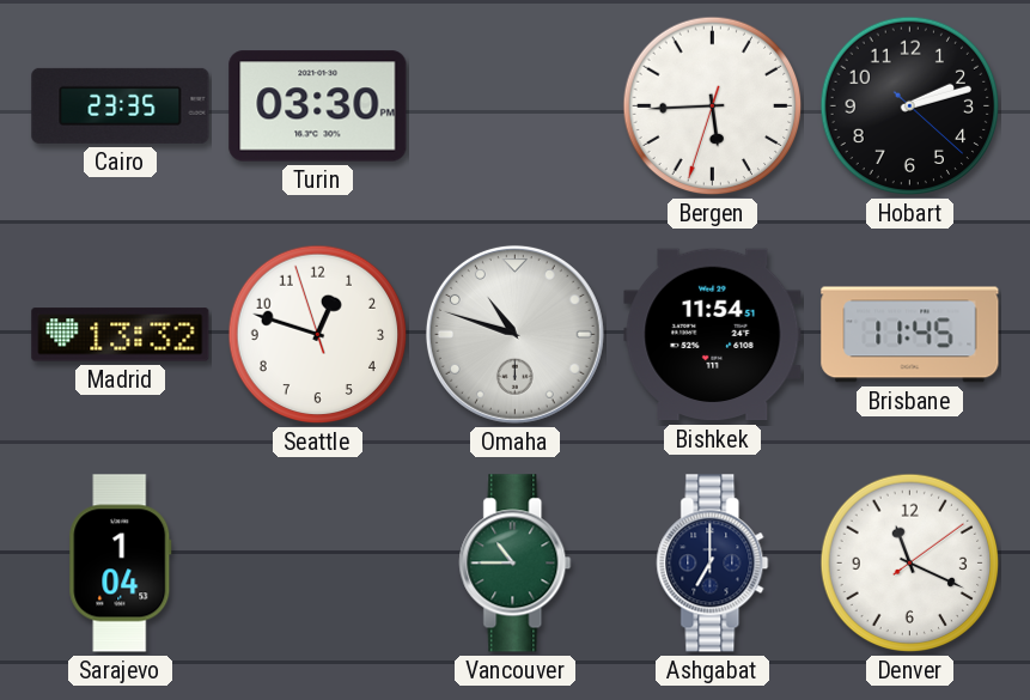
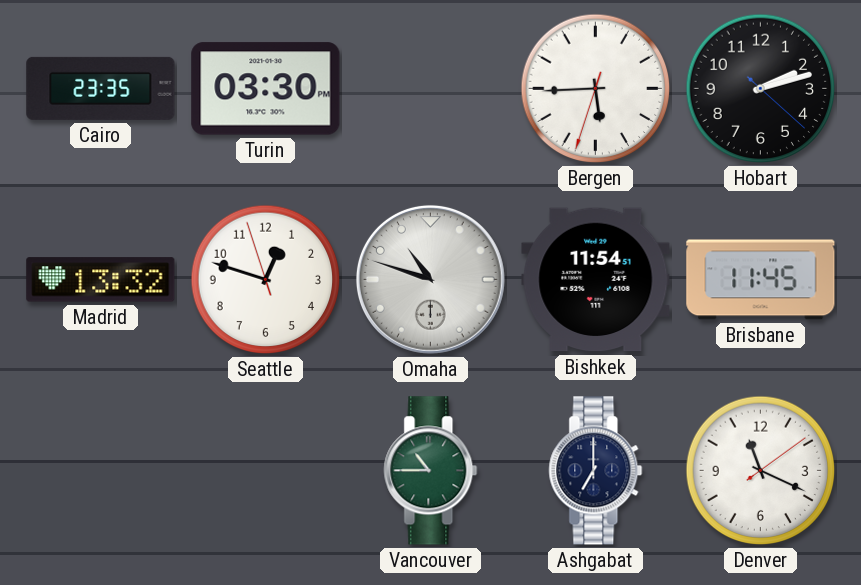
Sarajevo: 1:04 -> none (121, 564)
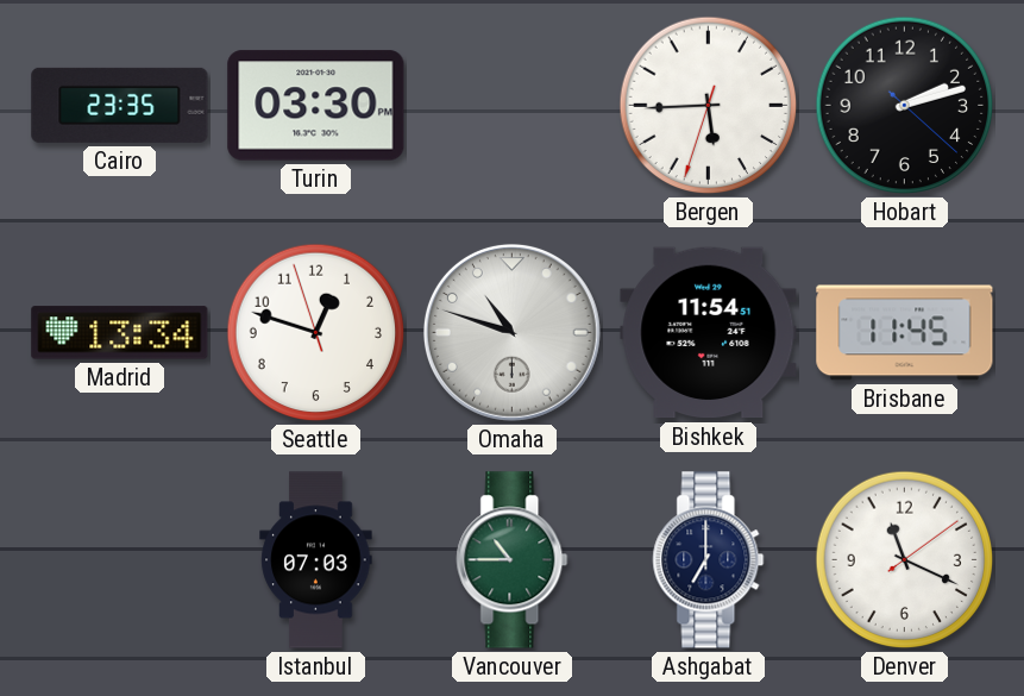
Madrid: 13:32 -> 13:34 (120, 333)
Istanbul: none -> 07:03 (316, 560)
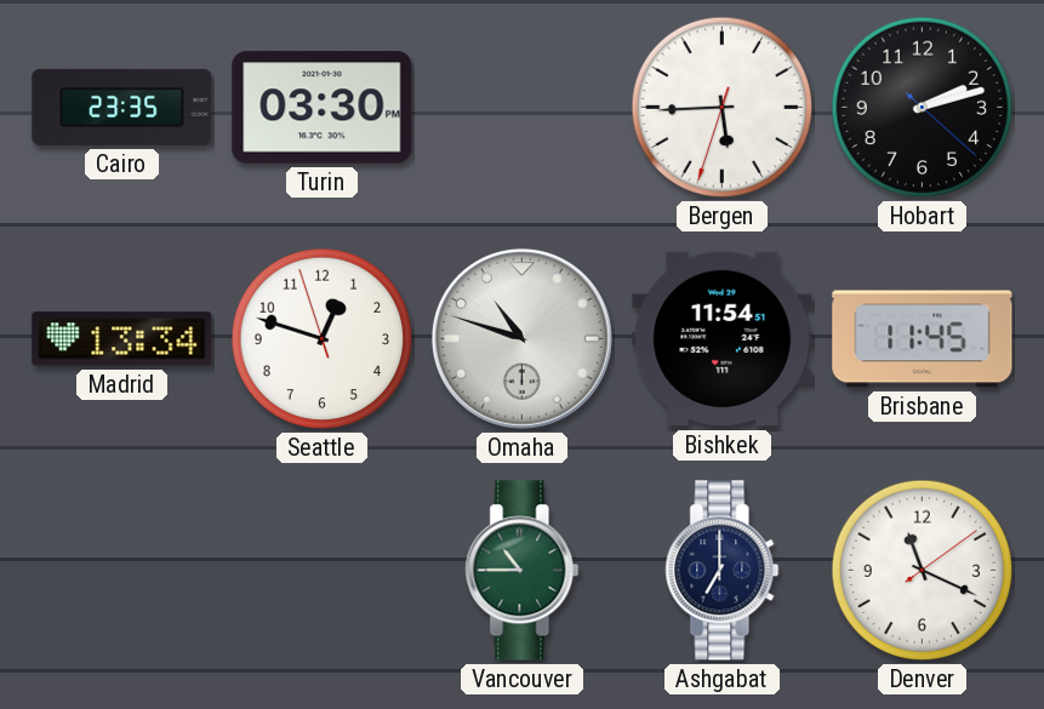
Istanbul: 07:03 -> none (316, 560)
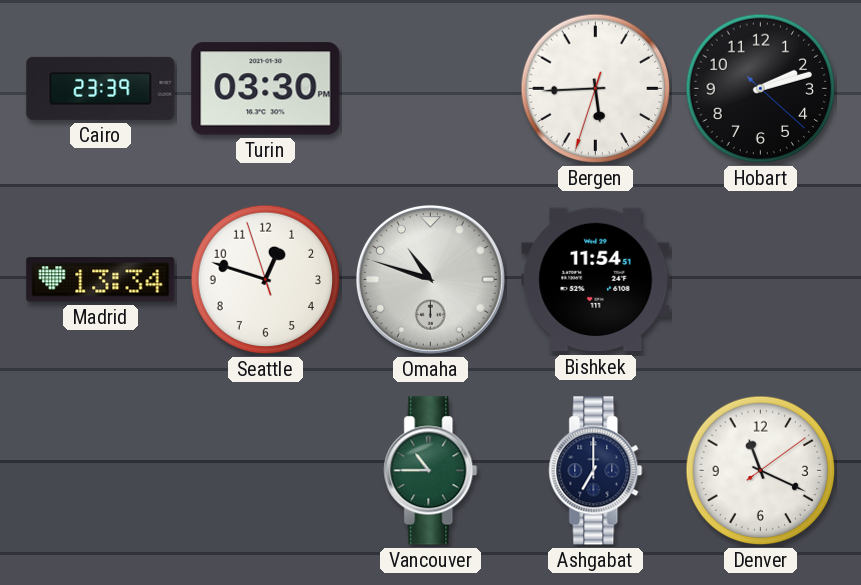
Cairo: 23:35 -> 23:39 (101, 88)
Brisbane: 11:45 -> none (923, 339)
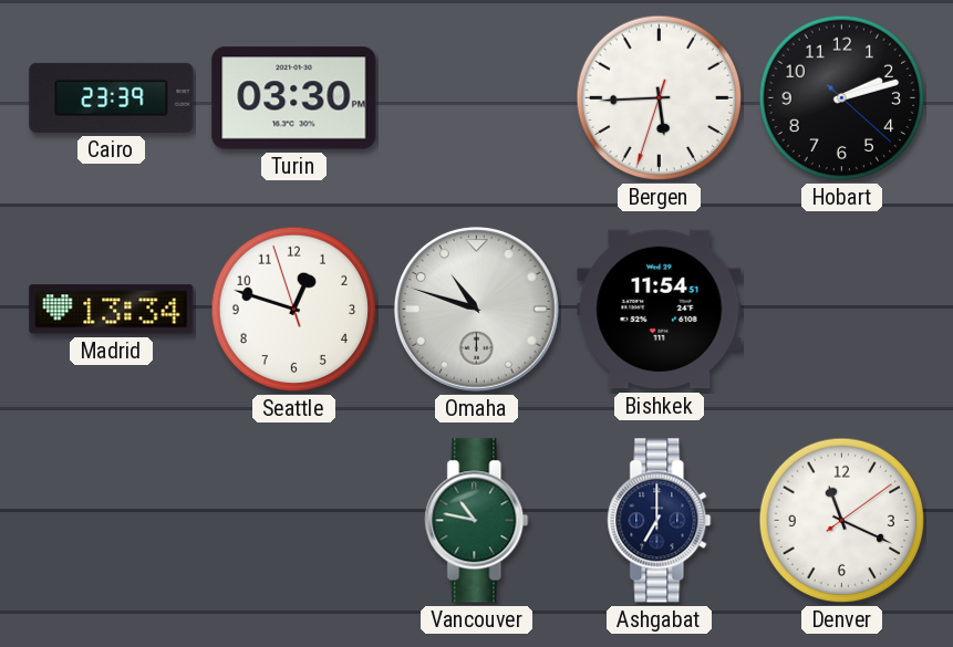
Vancouver: 10:45 -> 10:47 (477, 521)
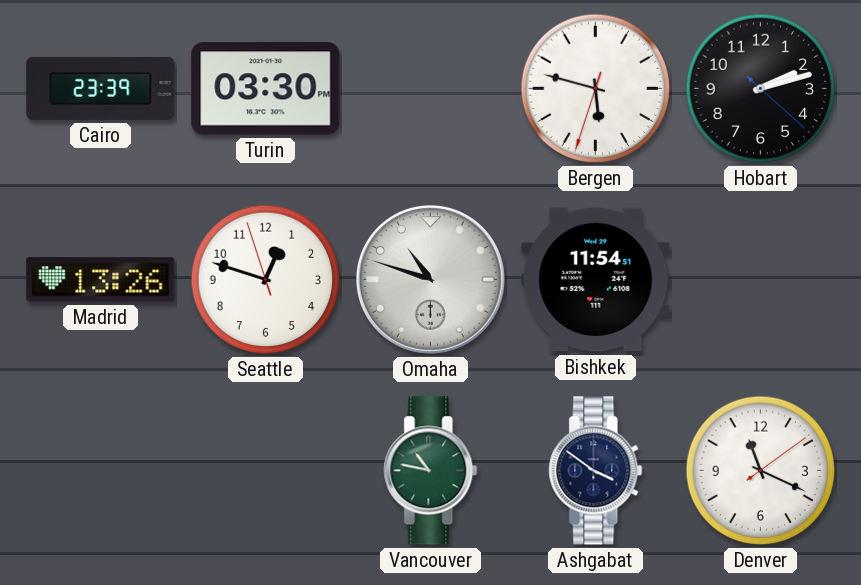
Bergen: 5:44 -> 5:47 (596, 89)
Madrid: 13:34 -> 13:26 (101, 280)
Ashgabat: 7:00 -> 3:51 (596, 471)
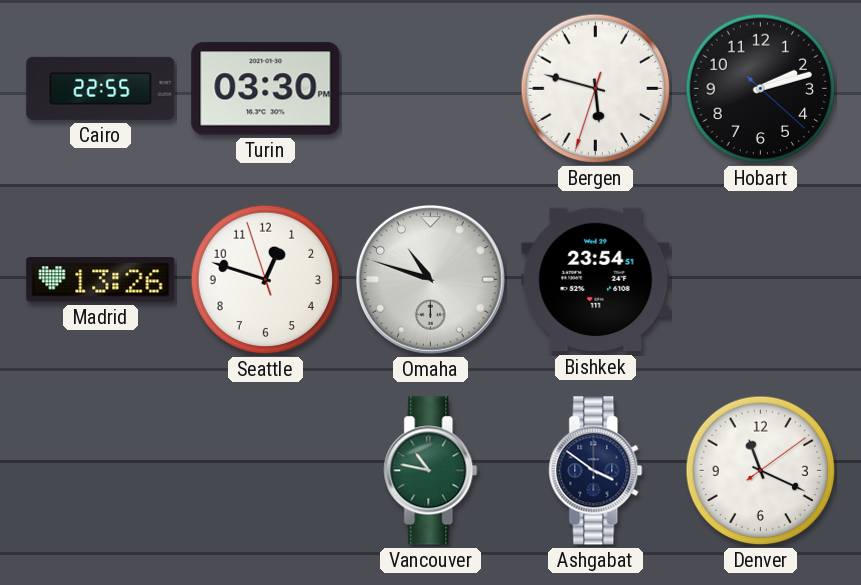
Cairo: 23:39 -> 22:55 (101, 88)
Bishkek: 11:54 -> 23:54 (596, 280)
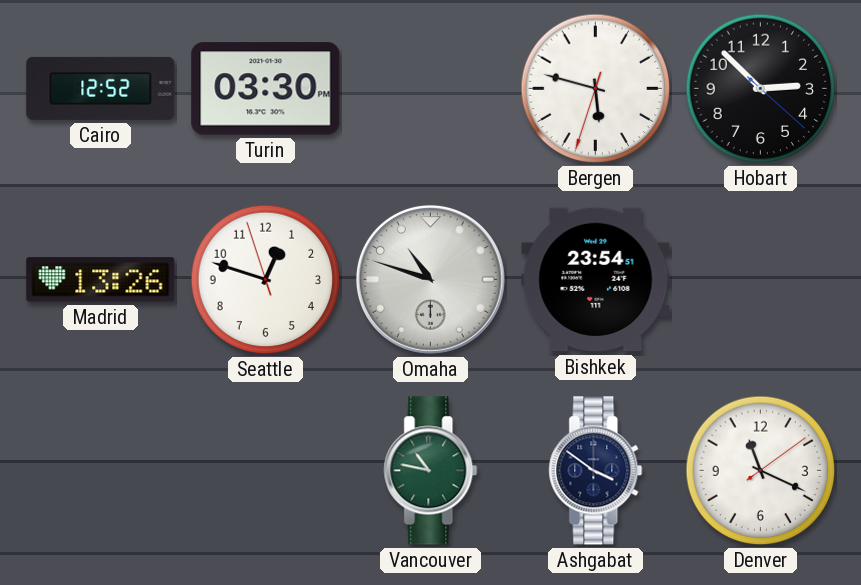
Cairo: 22:55 -> 12:52 (101, 88)
Hobart: 2:12 -> 2:52 (761, 89)
